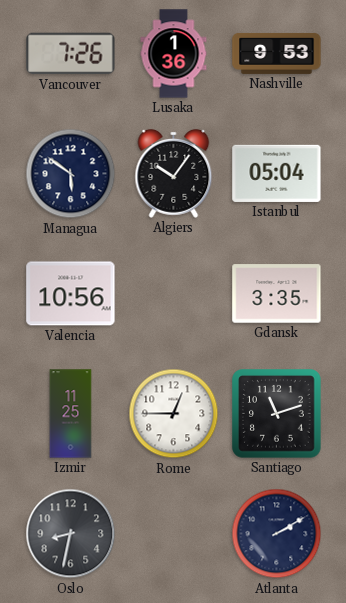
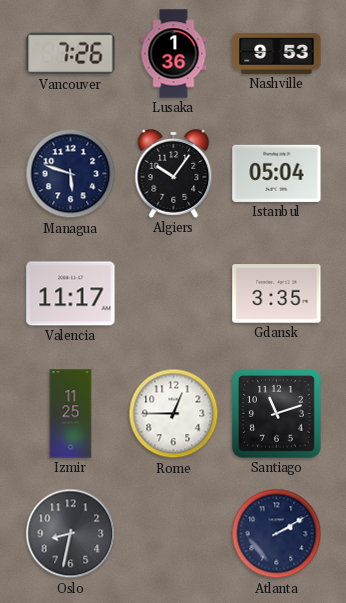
Managua: 5:51 -> 5:48 (71, 174)
Valencia: 10:56 -> 11:17 (71, 294)
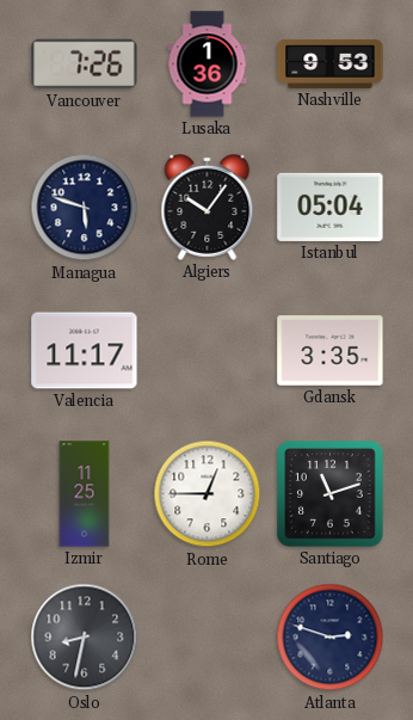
Atlanta: 2:10 -> 2:48 (331, 638)
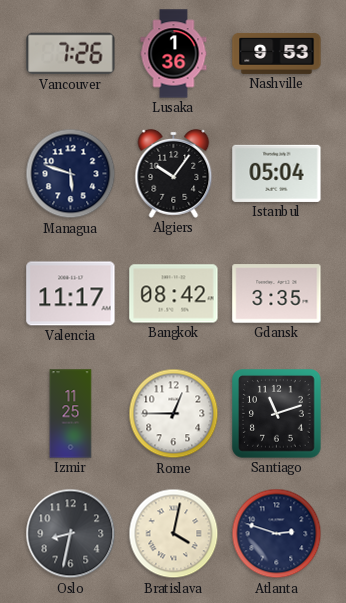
Bangkok: none -> 08:42 (174, 294)
Bratislava: none -> 4:02 (174, 534)
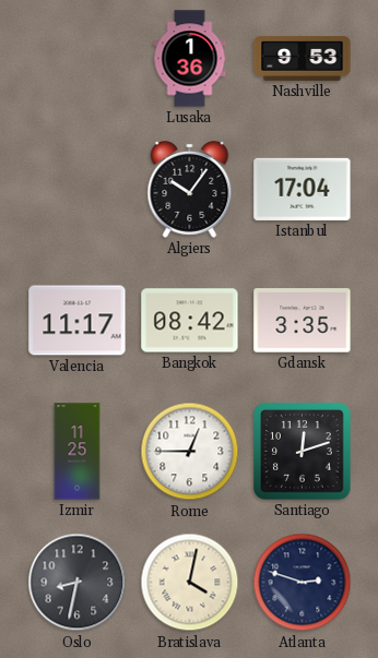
Vancouver: 7:26 -> none (71, 54)
Managua: 5:48 -> none (71, 174)
Istanbul: 05:04 -> 17:04 (303, 189)
Santiago: 11:12 -> 12:12 (303, 452)
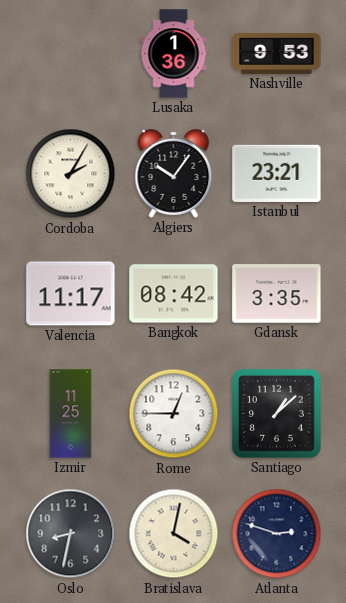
Cordoba: none -> 2:05 (71, 174)
Istanbul: 17:04 -> 23:21 (277, 173)
Santiago: 12:12 -> 1:08 (277, 414)
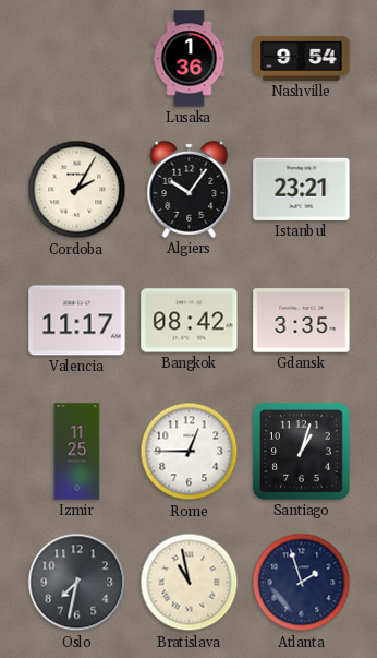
Nashville: 9:53 -> 9:54 (302, 58)
Santiago: 1:08 -> 1:03 (302, 452)
Oslo: 8:32 -> 7:32 (77, 583)
Bratislava: 4:02 -> 10:58 (190, 583)
Atlanta: 2:48 -> 1:57 (302, 583)
